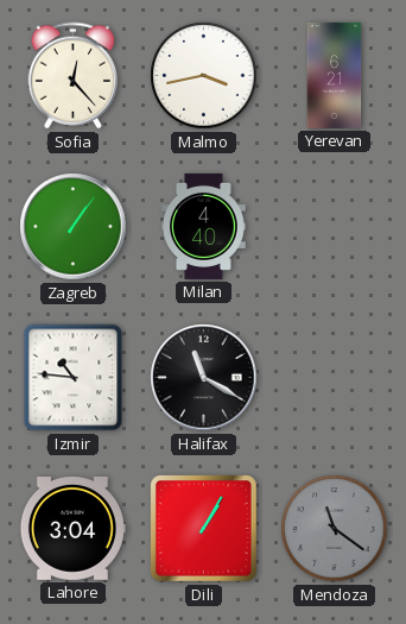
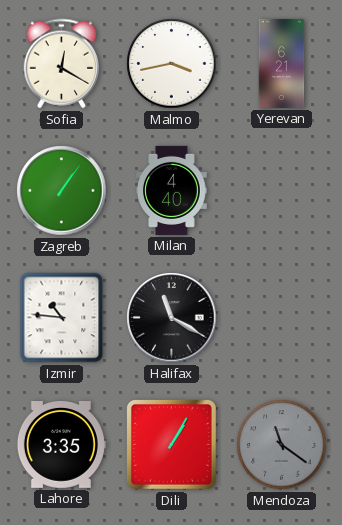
Sofia: 12:23 -> 12:20 (62, 64)
Lahore: 3:04 -> 3:35 (61, 445)
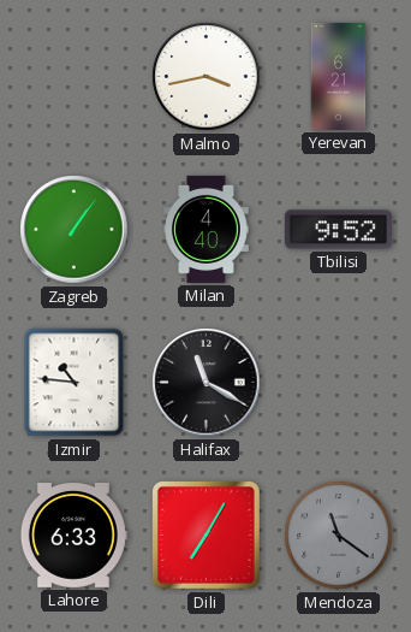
Sofia: 12:20 -> none (62, 64)
Tbilisi: none -> 9:52 (338, 230)
Lahore: 3:35 -> 6:33 (73, 536)
Dili: 1:05 -> 7:05 (207, 536)
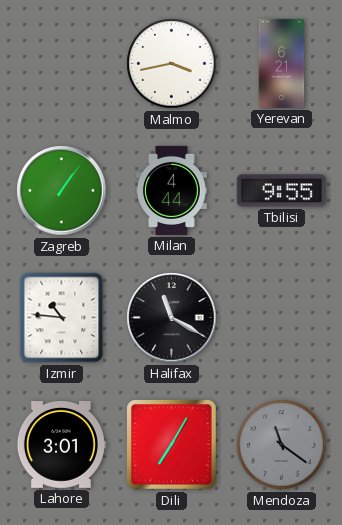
Milan: 4:40 -> 4:44 (172, 190)
Tbilisi: 9:52 -> 9:55 (281, 191)
Lahore: 6:33 -> 3:01 (61, 445)
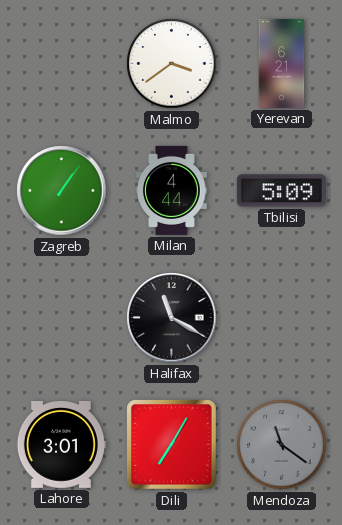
Malmo: 3:43 -> 3:39 (172, 64)
Tbilisi: 9:55 -> 5:09 (281, 191)
Izmir: 10:46 -> none (62, 318)
